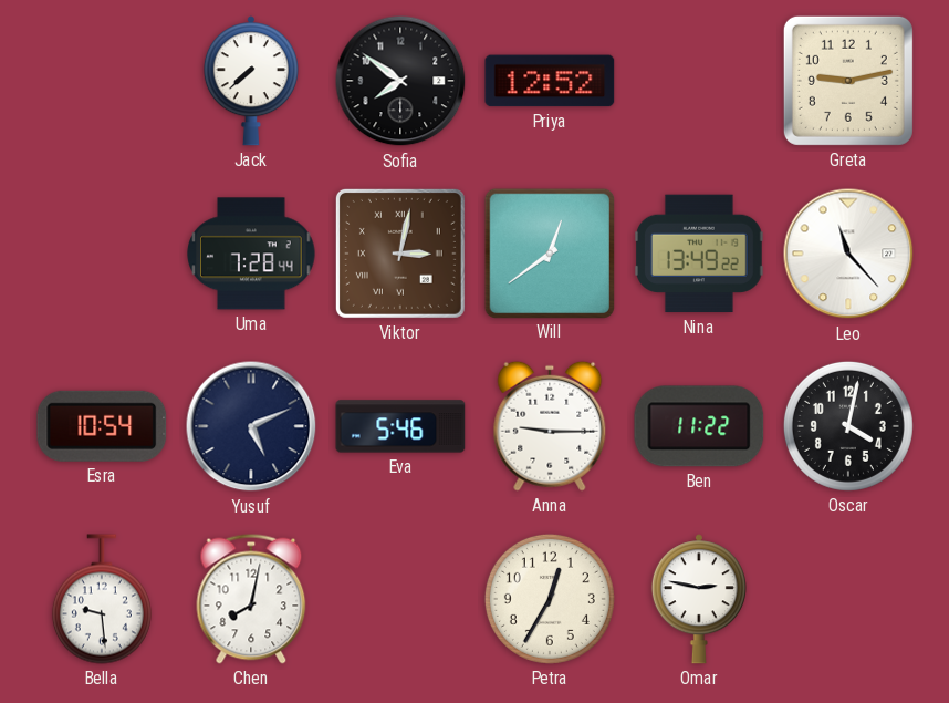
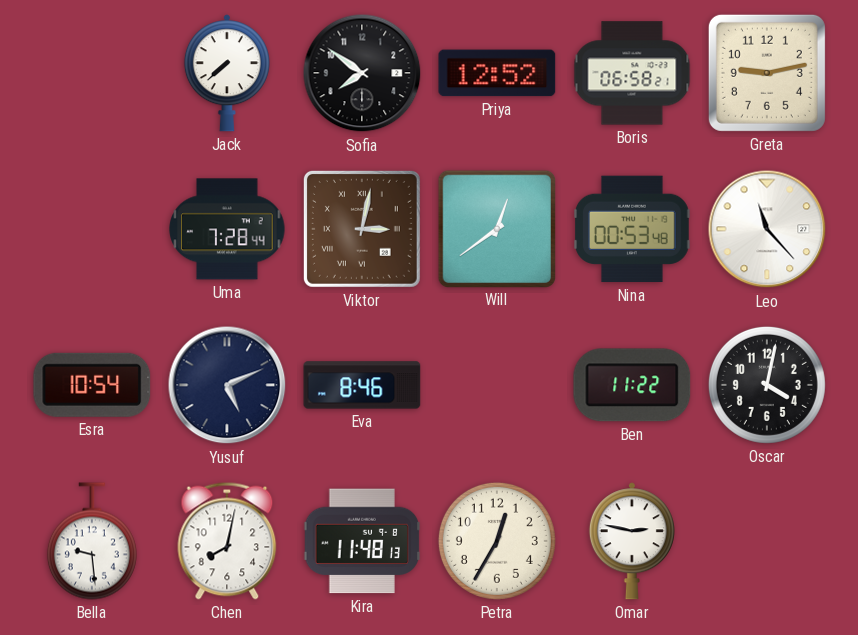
Boris: none -> 06:58 (632, 73)
Nina: 13:49 -> 00:53 (633, 229)
Eva: 5:46 -> 8:46 (362, 385)
Anna: 9:15 -> none (550, 426)
Kira: none -> 11:48 (362, 541)
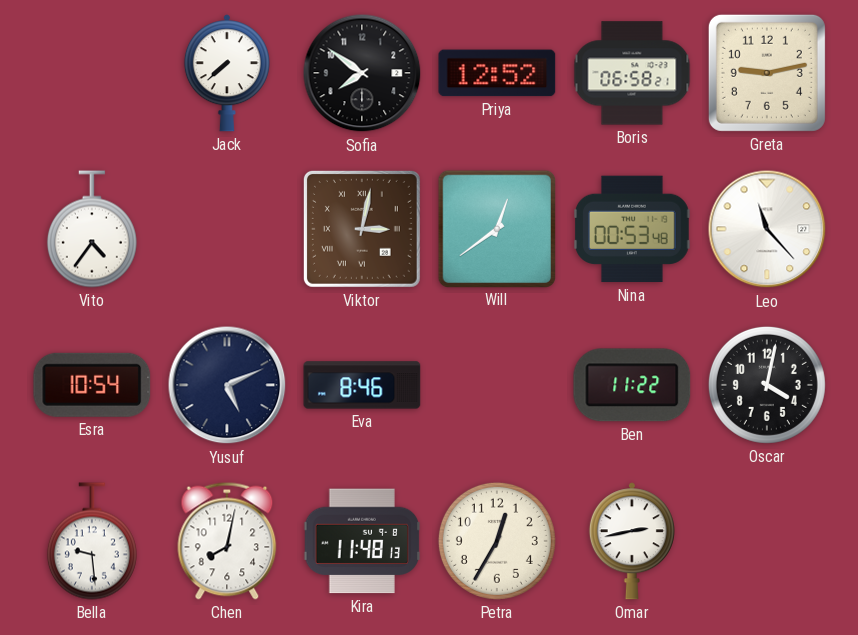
Vito: none -> 4:36 (92, 229)
Uma: 7:28 -> none (227, 229)
Omar: 2:47 -> 2:43 (632, 541)
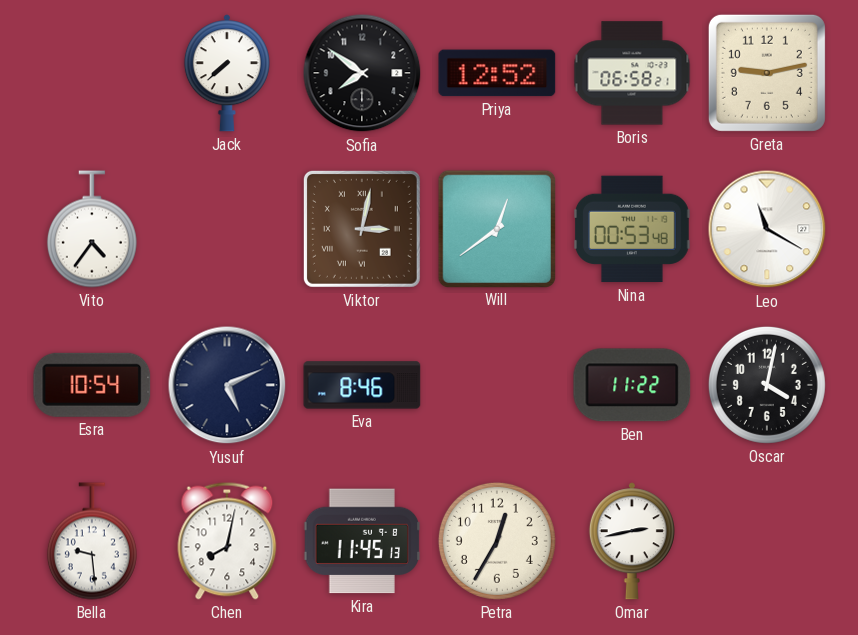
Leo: 11:23 -> 11:20 (767, 229)
Kira: 11:48 -> 11:45 (362, 541)
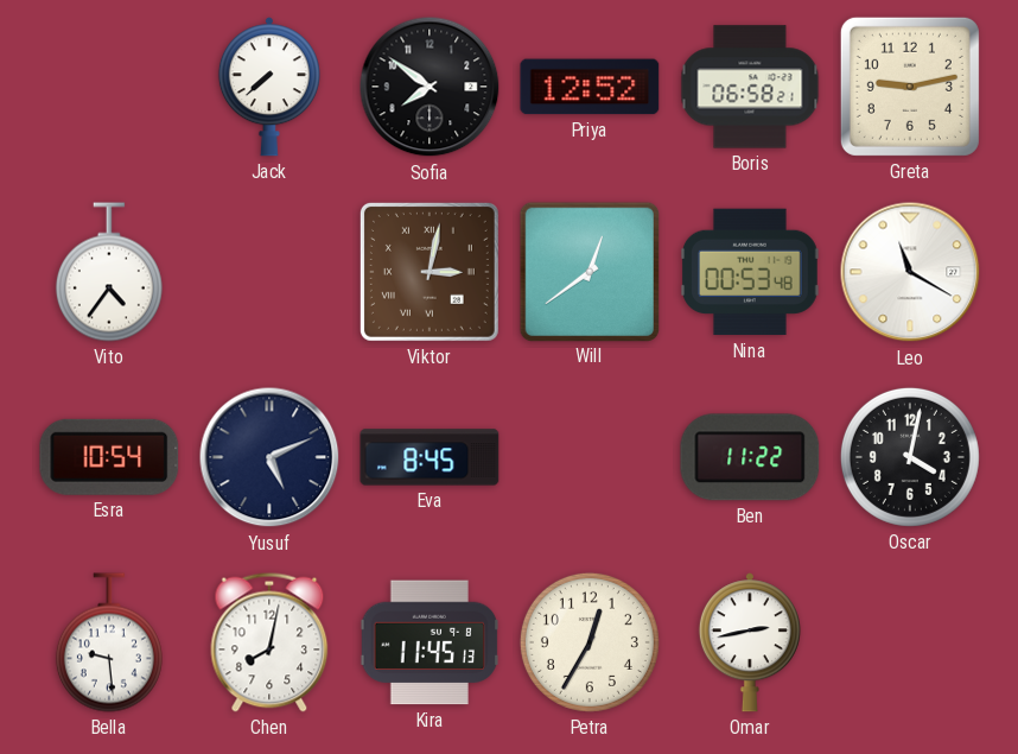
Eva: 8:46 -> 8:45 (430, 457)
